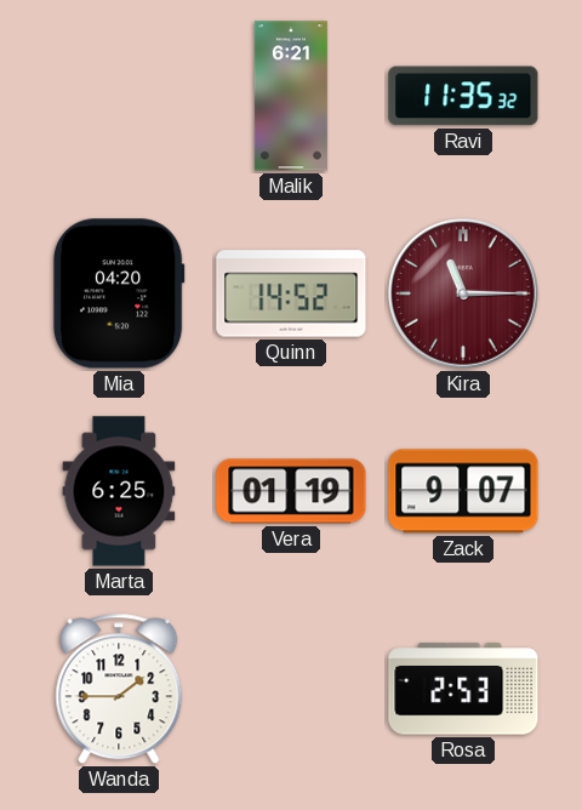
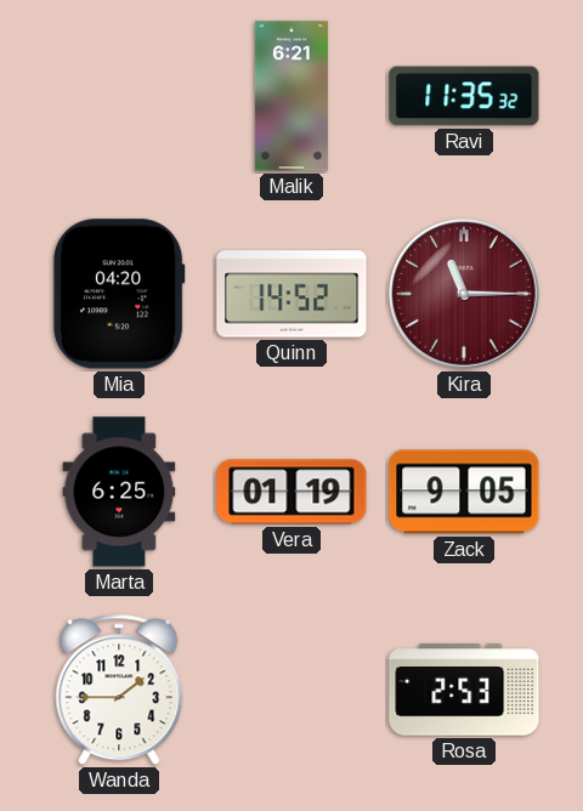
Zack: 9:07 -> 9:05 (464, 492)
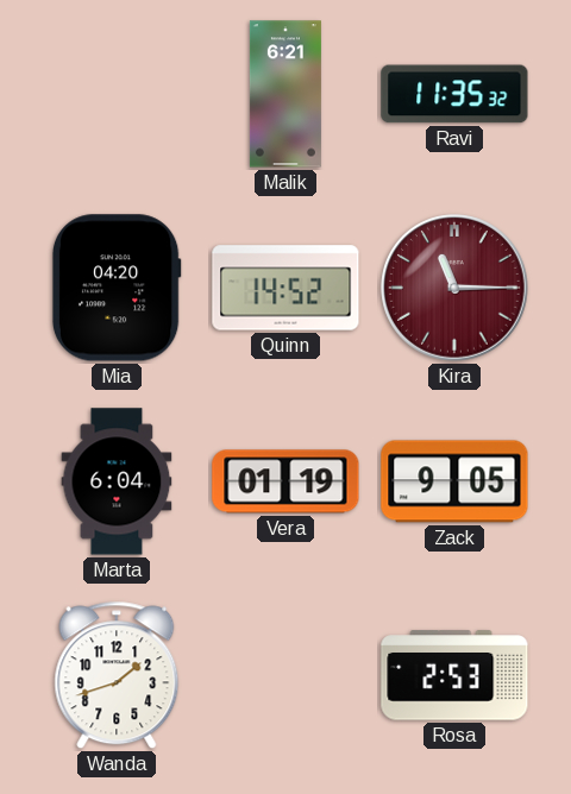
Marta: 6:25 -> 6:04 (117, 481)
Wanda: 1:45 -> 1:42 (117, 675)
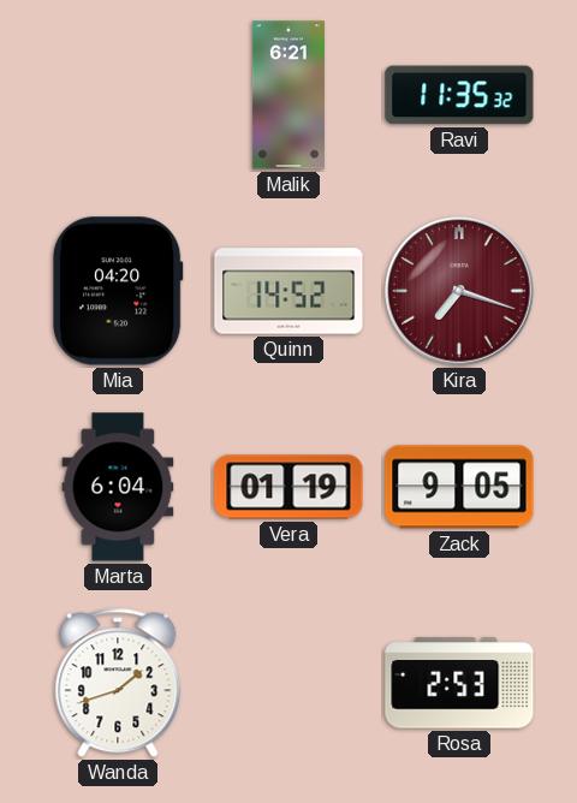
Kira: 11:15 -> 7:18 (459, 291)
